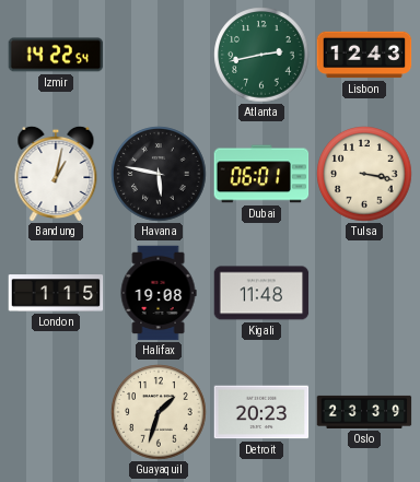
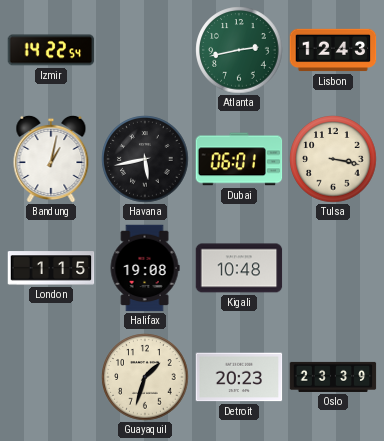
Havana: 5:47 -> 5:43 (145, 159)
Kigali: 11:48 -> 10:48 (239, 268)
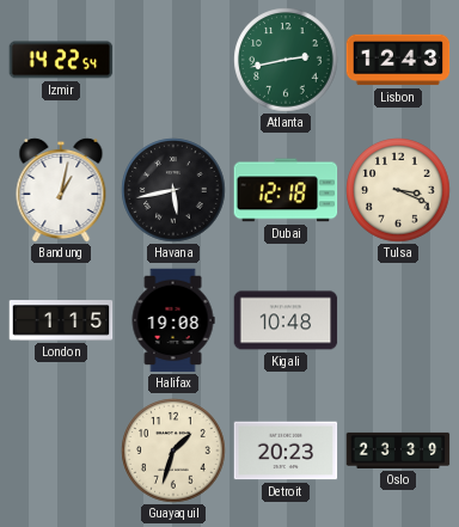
Dubai: 06:01 -> 12:18 (286, 190)
Tulsa: 3:17 -> 3:19 (398, 190)
